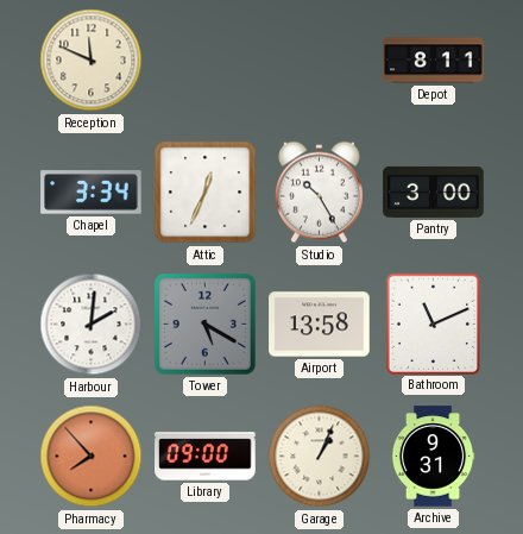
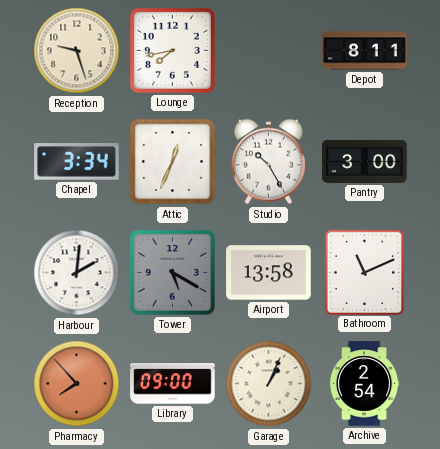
Reception: 11:49 -> 9:27 (77, 51)
Lounge: none -> 7:43 (172, 50)
Archive: 9:31 -> 2:54 (364, 384)
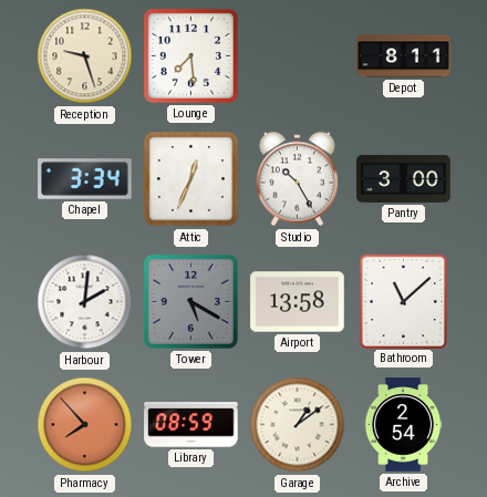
Lounge: 7:43 -> 7:29 (190, 55)
Bathroom: 11:11 -> 11:08 (403, 301)
Library: 09:00 -> 08:59 (191, 425)
Garage: 1:04 -> 1:09 (298, 425)
